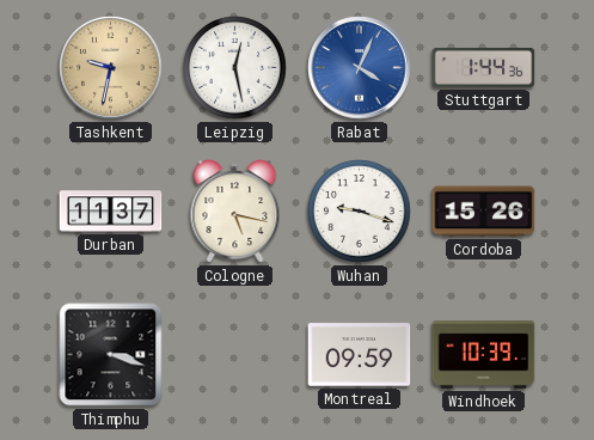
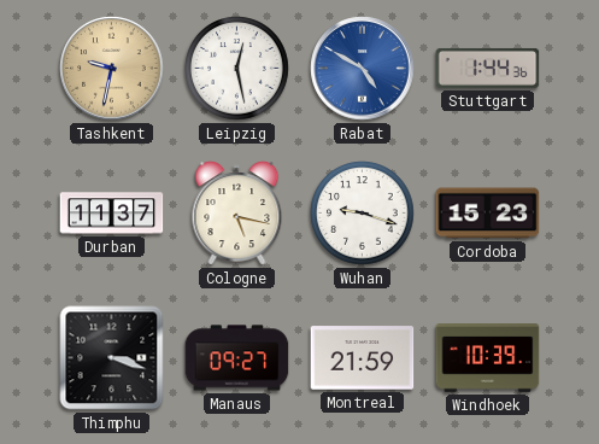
Rabat: 4:04 -> 4:50 (363, 69)
Cordoba: 15:26 -> 15:23 (488, 214)
Manaus: none -> 09:27 (237, 358)
Montreal: 09:59 -> 21:59 (363, 358)
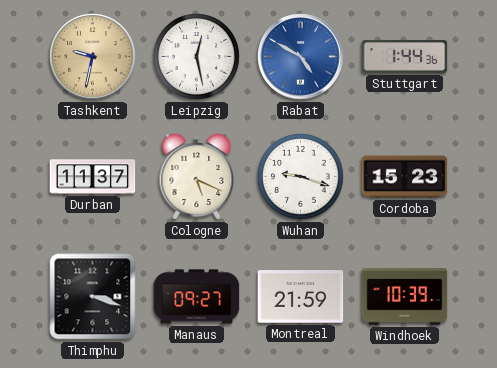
Cologne: 5:17 -> 5:19 (197, 177)
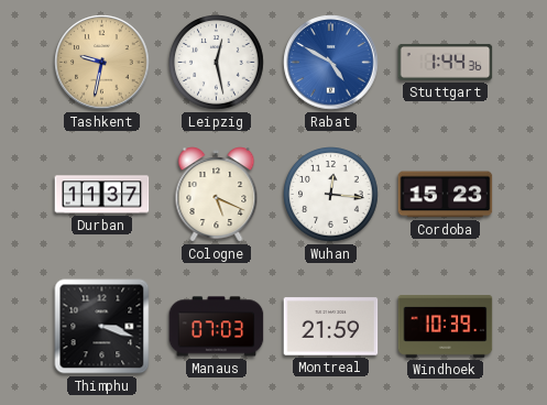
Wuhan: 9:18 -> 12:16 (331, 195)
Manaus: 09:27 -> 07:03 (217, 327)
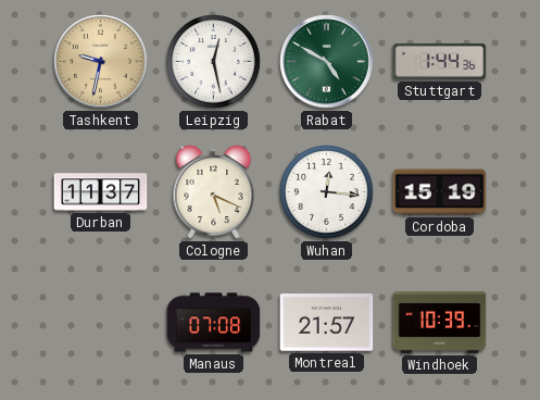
Rabat dial: blue -> green (327, 62)
Cordoba: 15:23 -> 15:19 (440, 192)
Thimphu: 3:18 -> none (102, 327)
Manaus: 07:03 -> 07:08 (214, 323)
Montreal: 21:59 -> 21:57 (327, 323)
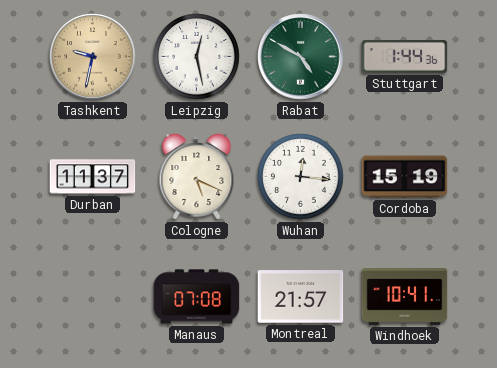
Windhoek: 10:39 -> 10:41 (405, 297)
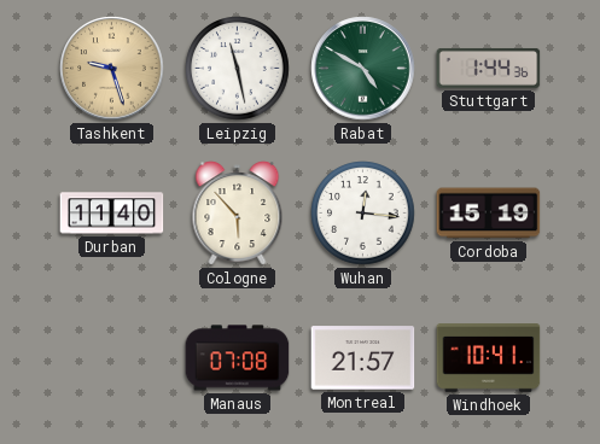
Tashkent: 9:32 -> 9:27 (112, 69)
Leipzig: 12:28 -> 11:28 (238, 69)
Durban: 11:37 -> 11:40 (112, 214)
Cologne: 5:19 -> 5:53 (238, 214)
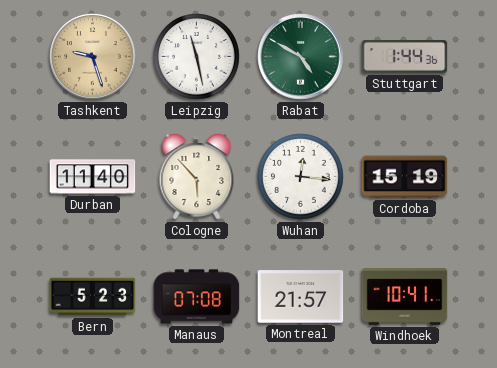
Bern: none -> 5:23 (93, 297)
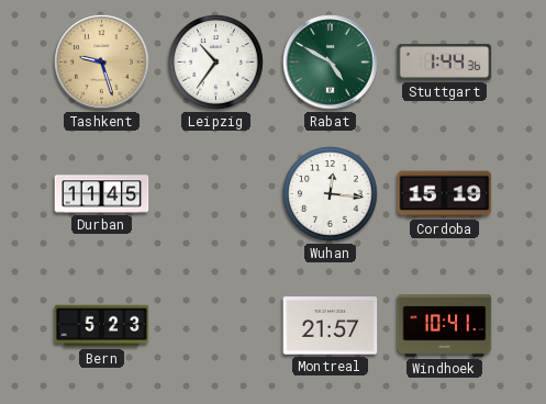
Leipzig: 11:28 -> 10:36 (216, 63)
Durban: 11:40 -> 11:45 (102, 194)
Cologne: 5:53 -> none (197, 177)
Manaus: 07:08 -> none (197, 297)
